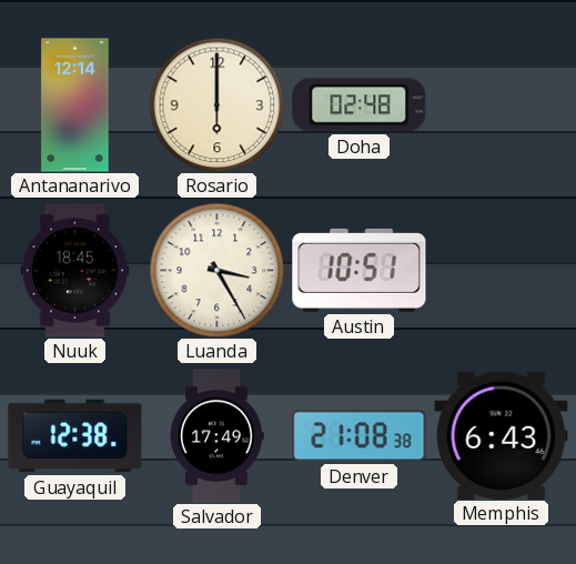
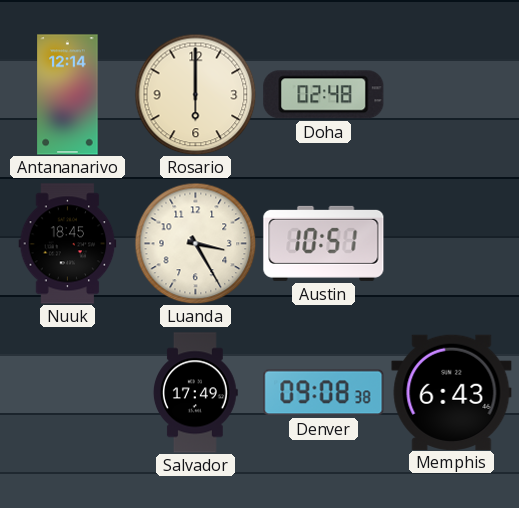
Guayaquil: 12:38 -> none (75, 436)
Denver: 21:08 -> 09:08 (324, 393)
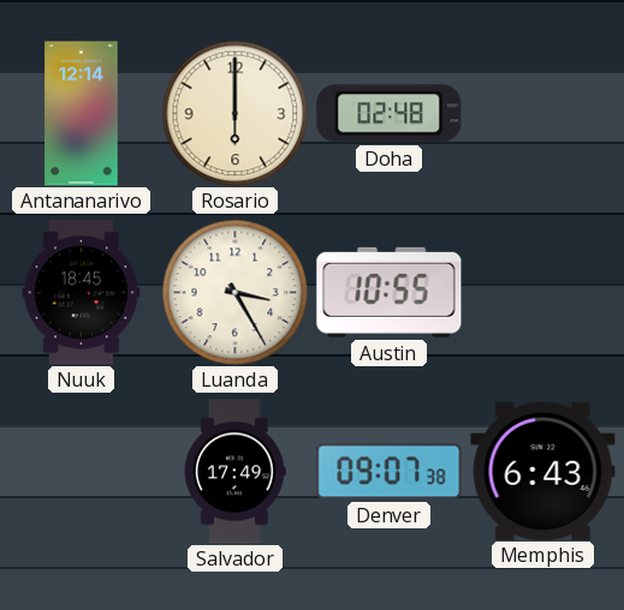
Austin: 10:51 -> 10:55 (390, 292)
Denver: 09:08 -> 09:07 (390, 472)
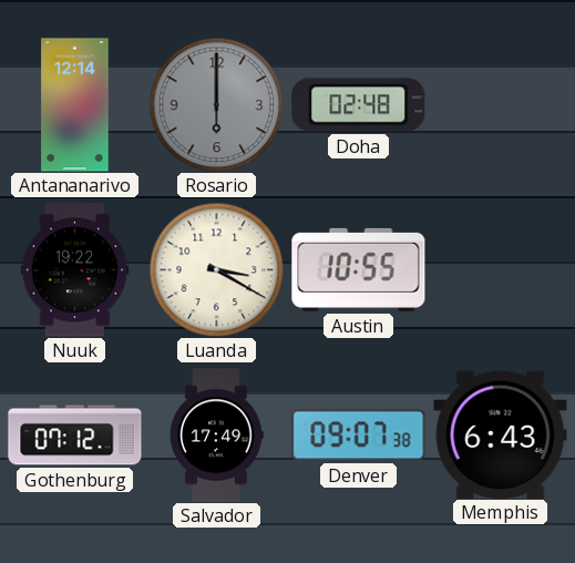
Rosario dial: cream -> grey (216, 104)
Nuuk: 18:45 -> 19:22 (75, 270)
Luanda: 3:25 -> 3:20 (216, 269)
Gothenburg: none -> 07:12 (75, 436)
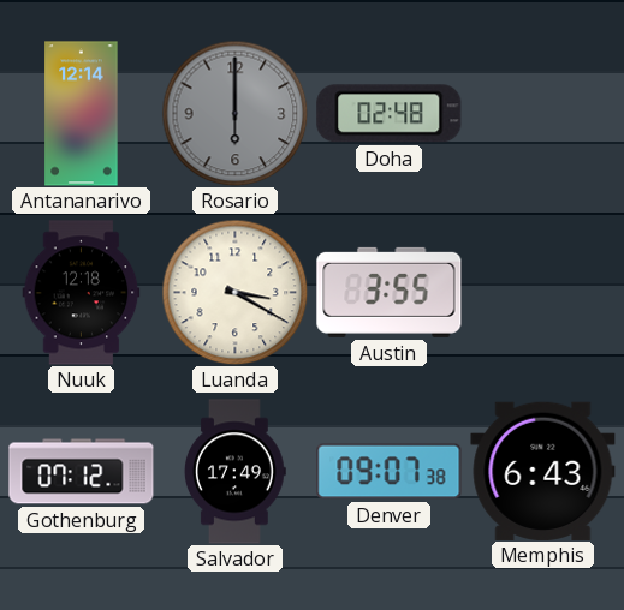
Nuuk: 19:22 -> 12:18 (82, 293)
Austin: 10:55 -> 3:55 (390, 292)
